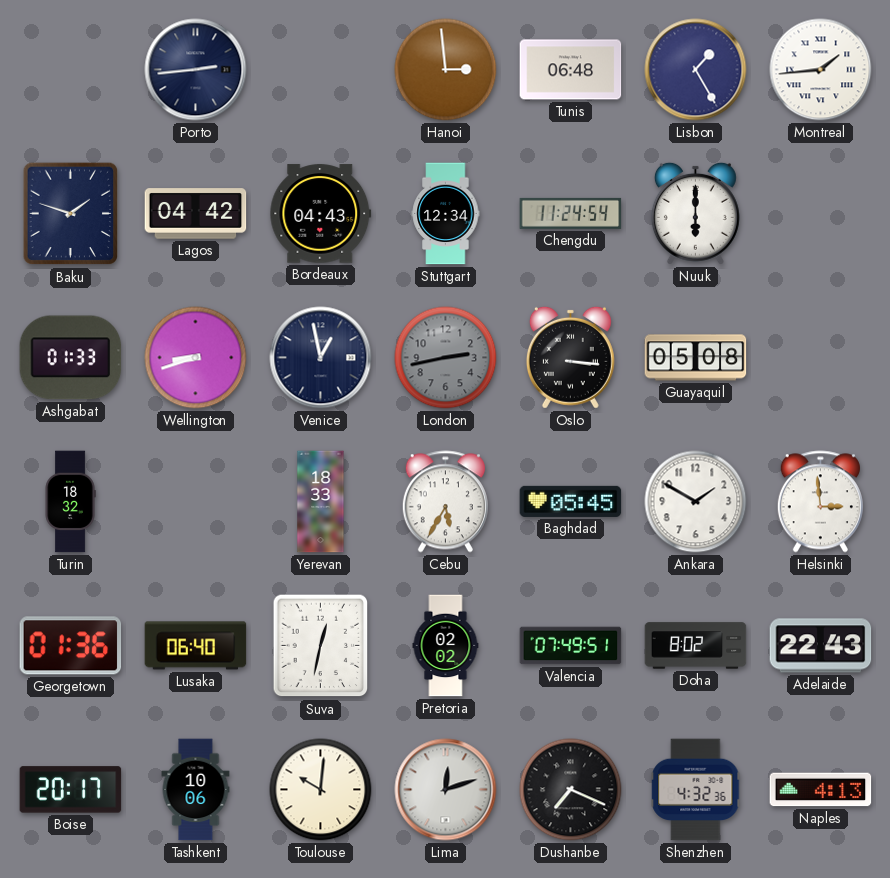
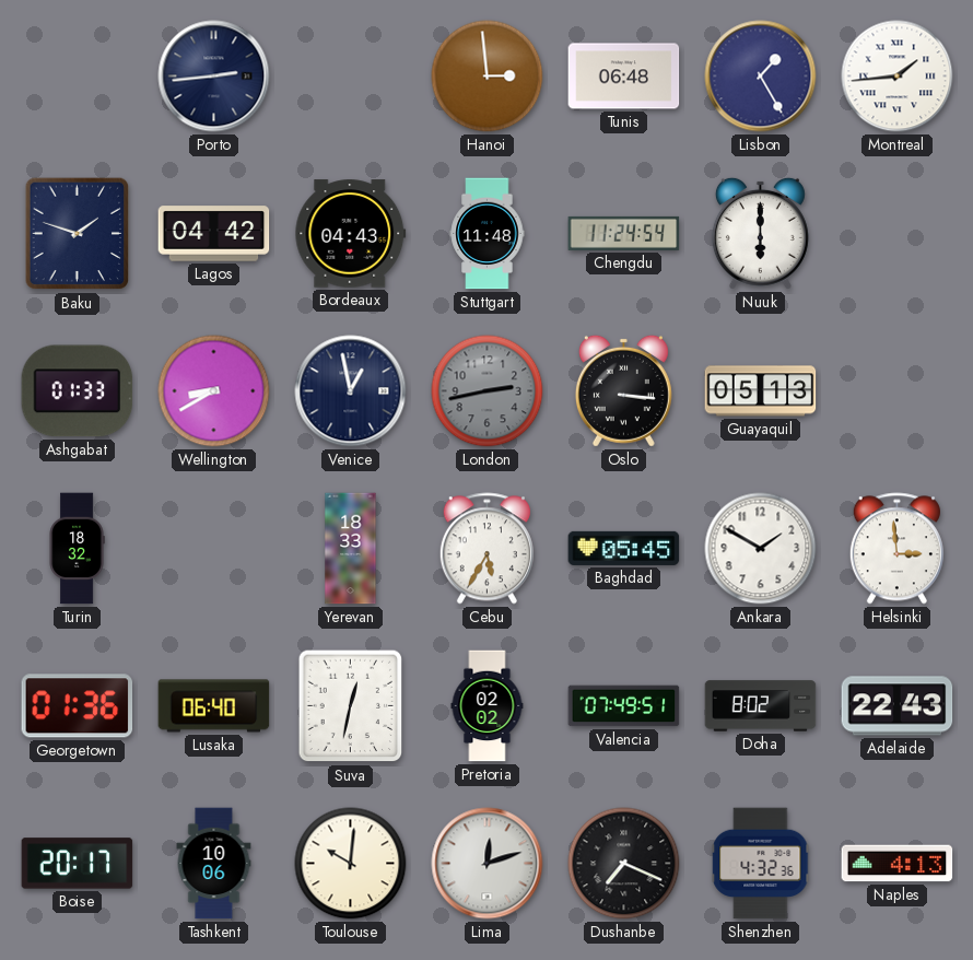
Stuttgart: 12:34 -> 11:48 (488, 234)
Wellington: 8:42 -> 8:40 (214, 391)
Guayaquil: 05:08 -> 05:13 (761, 391)
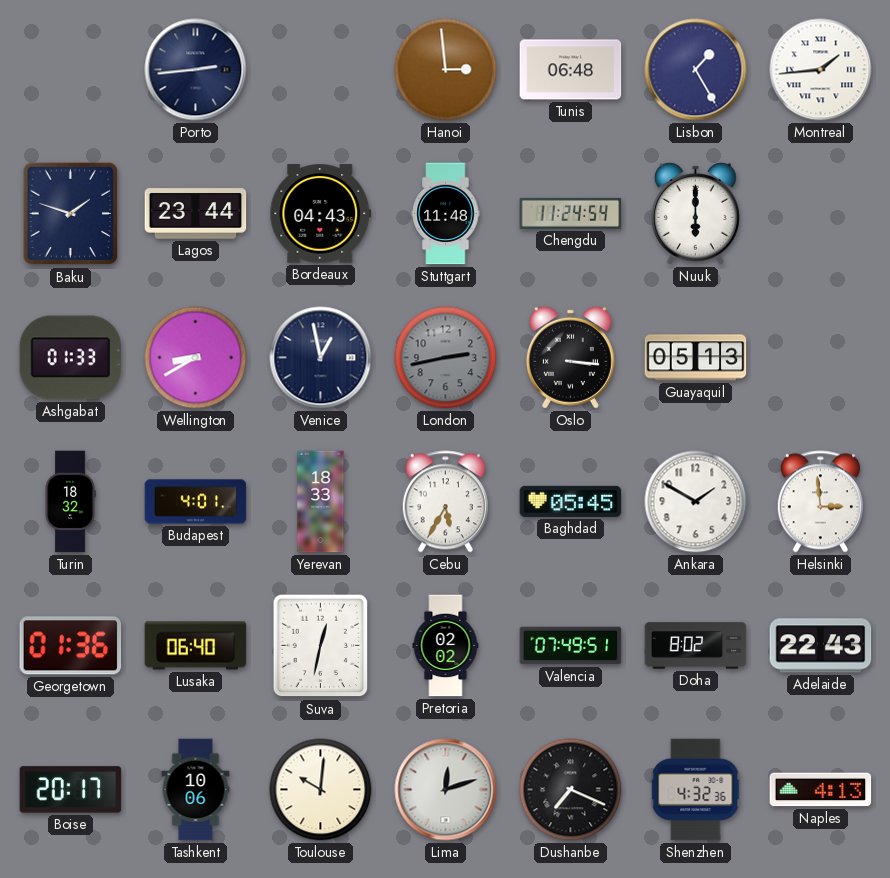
Lagos: 04:42 -> 23:44 (196, 214)
Budapest: none -> 4:01 (196, 502)
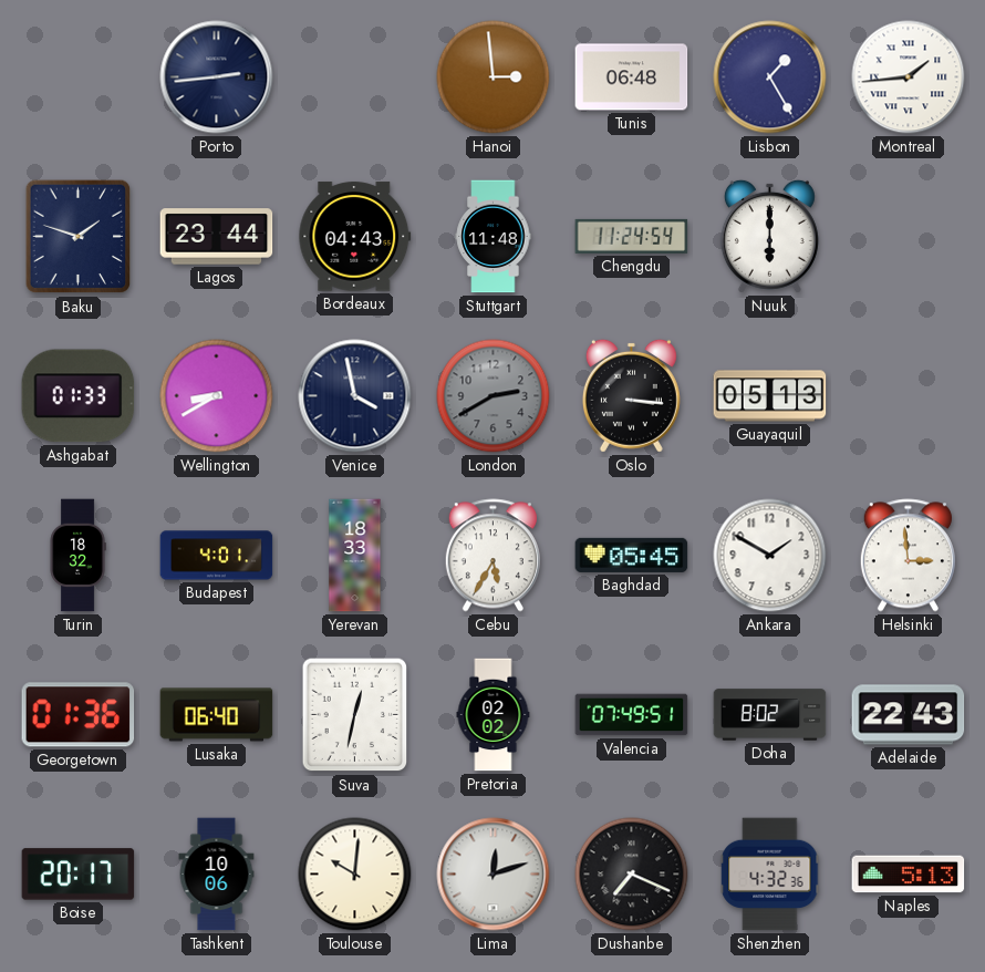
Venice: 12:58 -> 3:58 (355, 396)
London: 2:43 -> 2:40 (494, 396)
Naples: 4:13 -> 5:13 (909, 875)
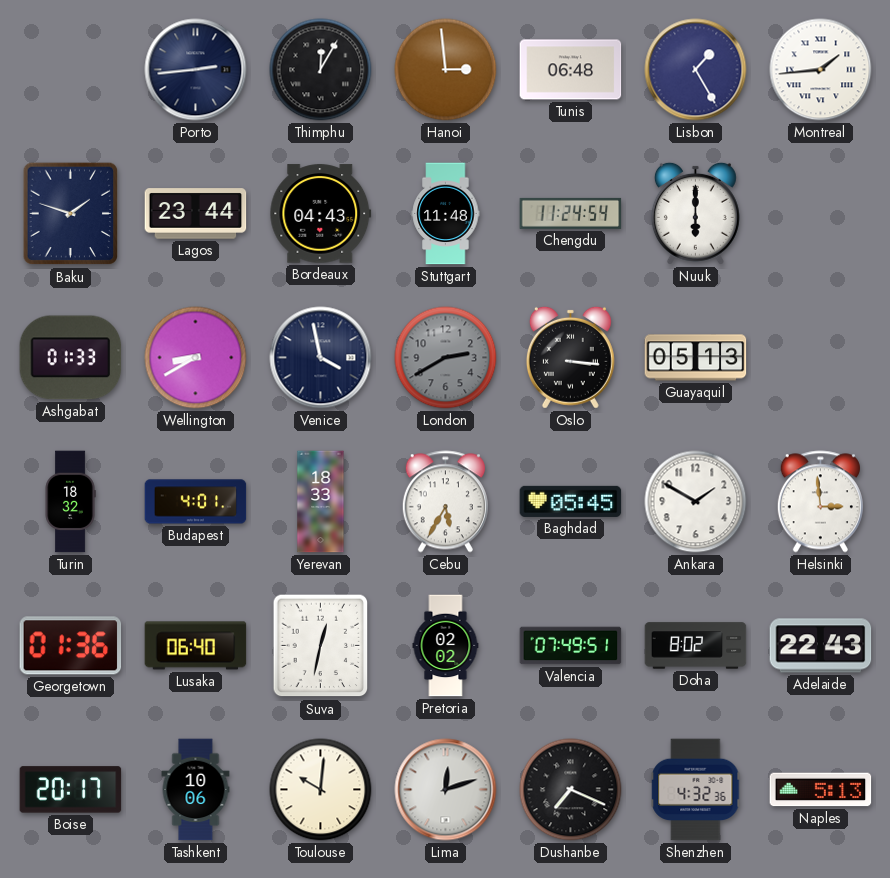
Thimphu: none -> 12:05 (321, 70)
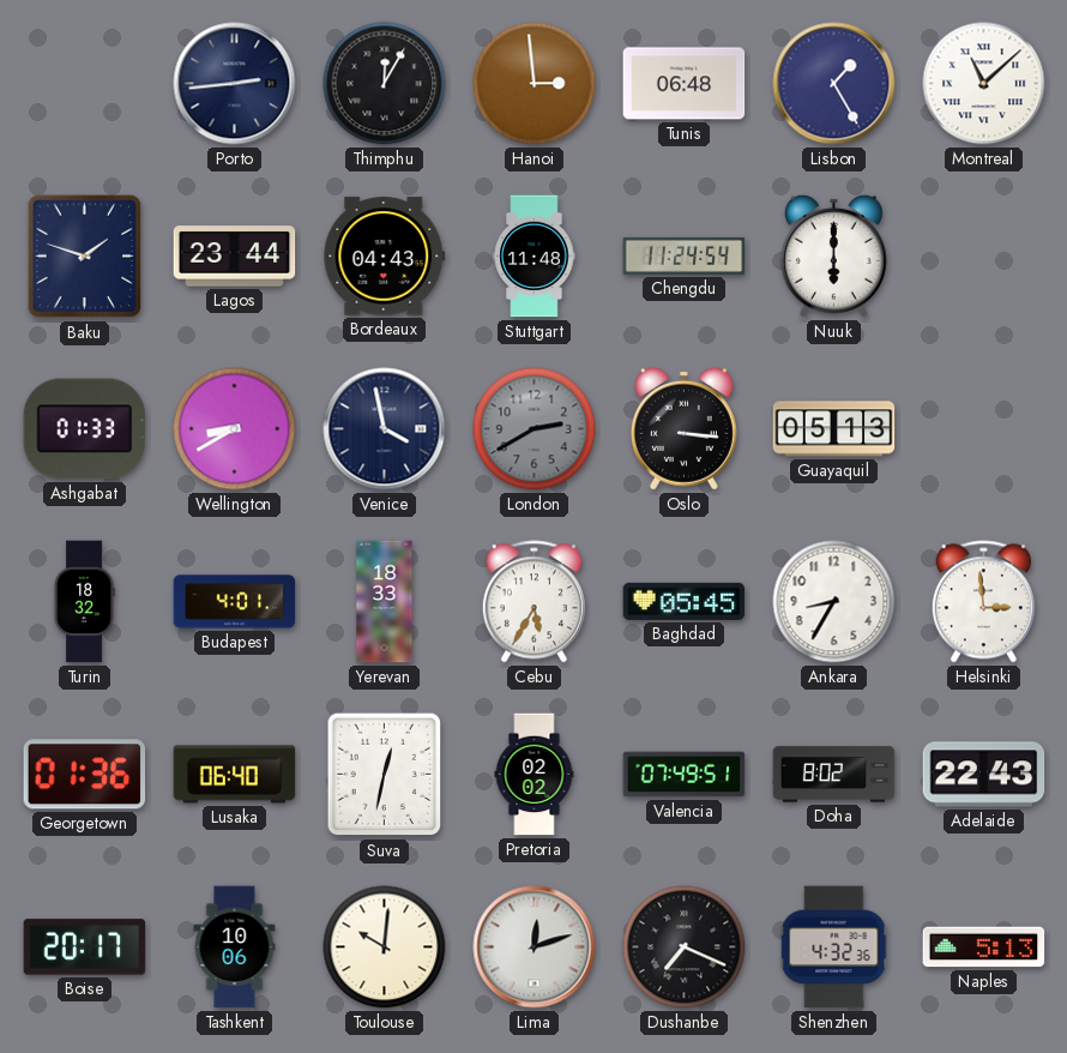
Montreal: 1:44 -> 11:08 (984, 84)
Ankara: 1:50 -> 8:35 (834, 602)
